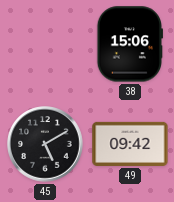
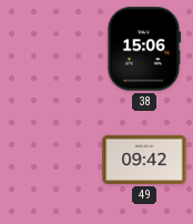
45: 5:10 -> none (45, 144)
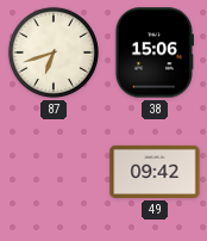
87: none -> 6:42 (54, 52)
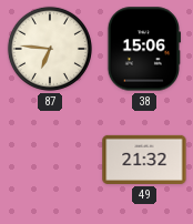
87: 6:42 -> 6:46 (50, 49)
49: 09:42 -> 21:32 (144, 160)
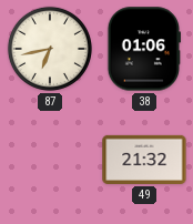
87: 6:46 -> 6:43 (50, 49)
38: 15:06 -> 01:06 (143, 49)
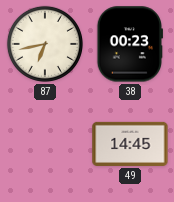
38: 01:06 -> 00:23 (129, 44)
49: 21:32 -> 14:45 (130, 144)
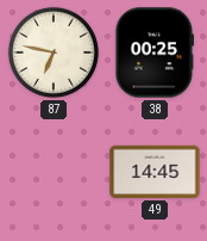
87: 6:43 -> 6:47 (54, 52)
38: 00:23 -> 00:25 (153, 52)
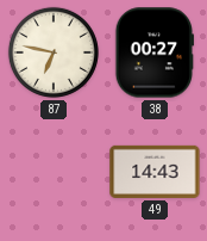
38: 00:25 -> 00:27 (153, 52)
49: 14:45 -> 14:43 (155, 172)
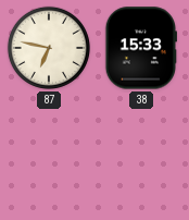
38: 00:27 -> 15:33 (140, 48)
49: 14:43 -> none (155, 172)
